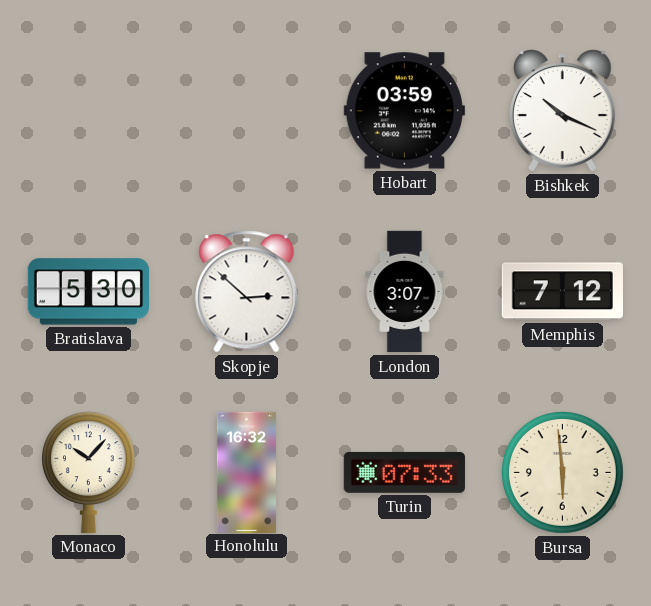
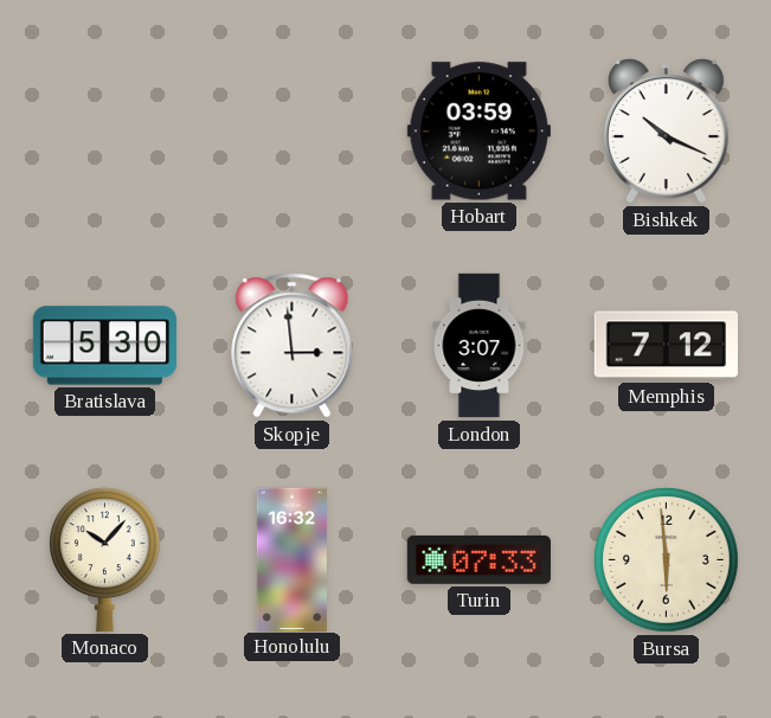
Skopje: 2:52 -> 2:59 (293, 346)
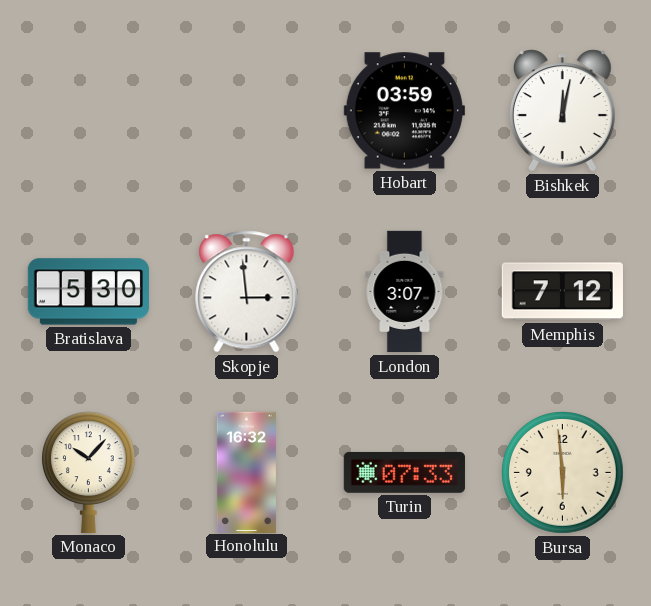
Bishkek: 10:19 -> 12:02 (562, 111)
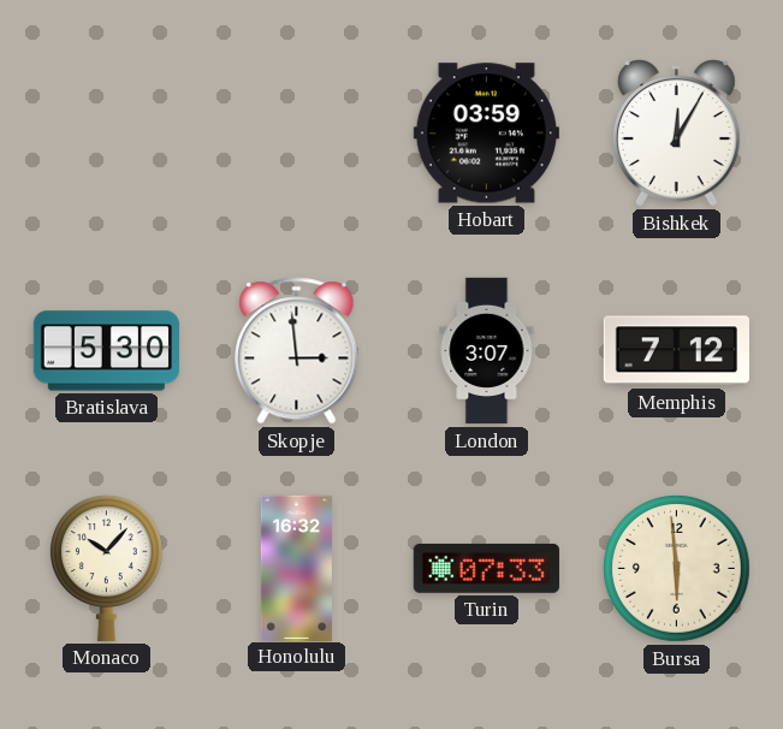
Bishkek: 12:02 -> 12:05 (676, 134)
